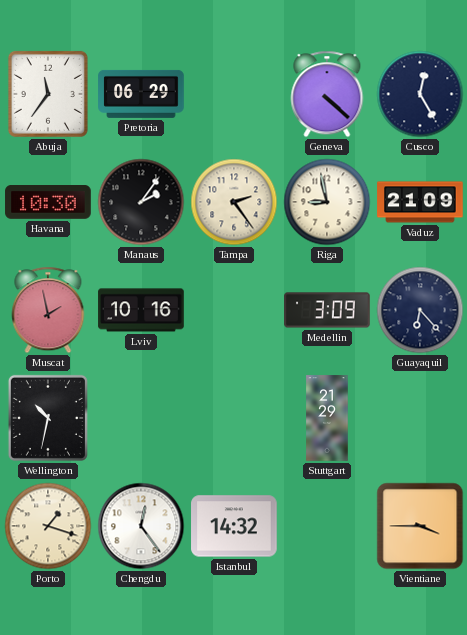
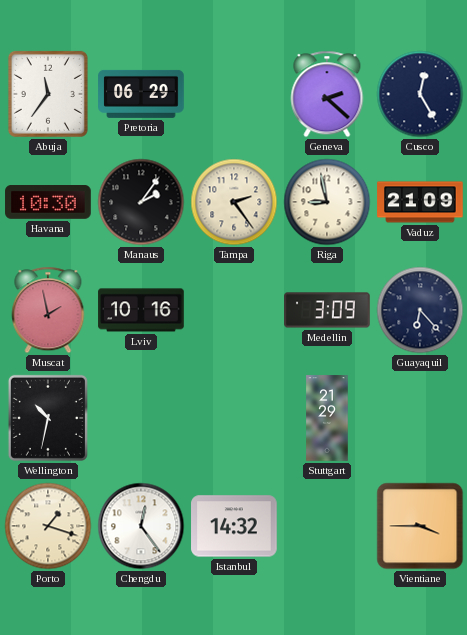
Geneva: 4:22 -> 2:22 (327, 94)
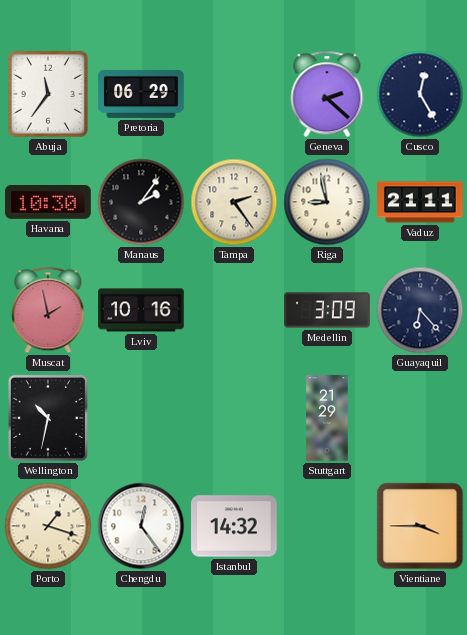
Vaduz: 21:09 -> 21:11 (420, 202)
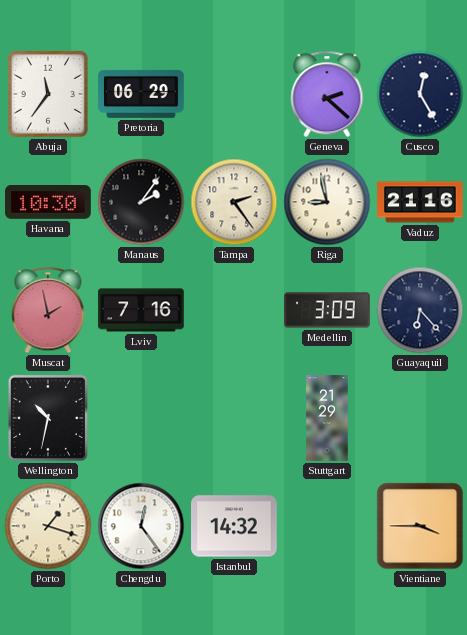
Vaduz: 21:11 -> 21:16 (420, 202)
Lviv: 10:16 -> 7:16 (141, 310)
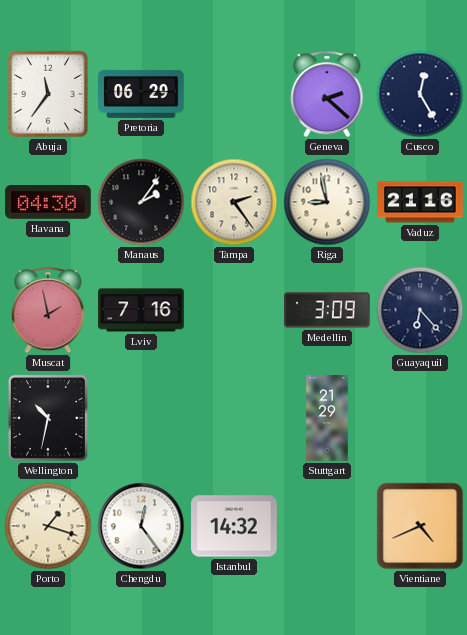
Havana: 10:30 -> 04:30 (48, 203)
Vientiane: 3:45 -> 4:41 (420, 526)
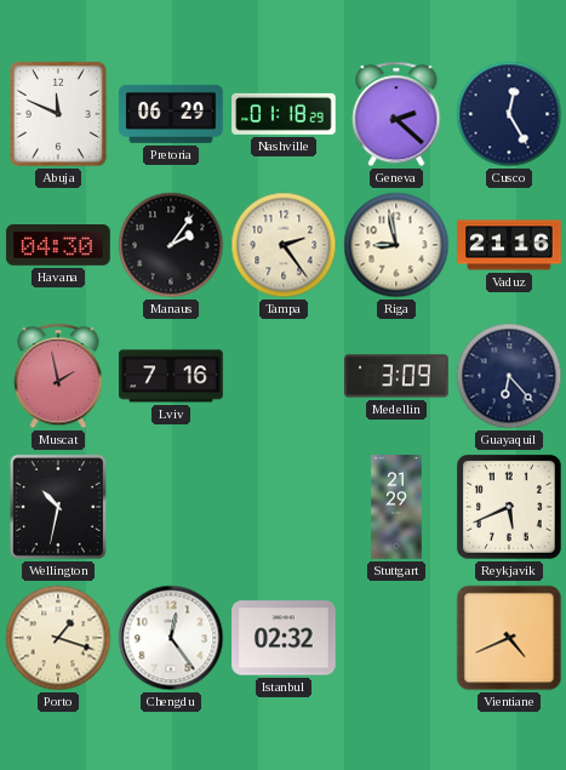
Abuja: 11:36 -> 11:49 (58, 114)
Nashville: none -> 01:18 (284, 114)
Reykjavik: none -> 5:41 (510, 508)
Istanbul: 14:32 -> 02:32 (284, 638)
